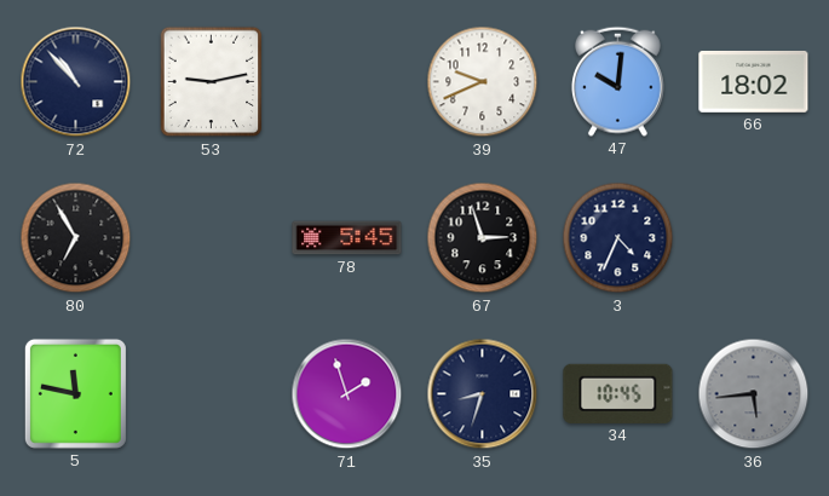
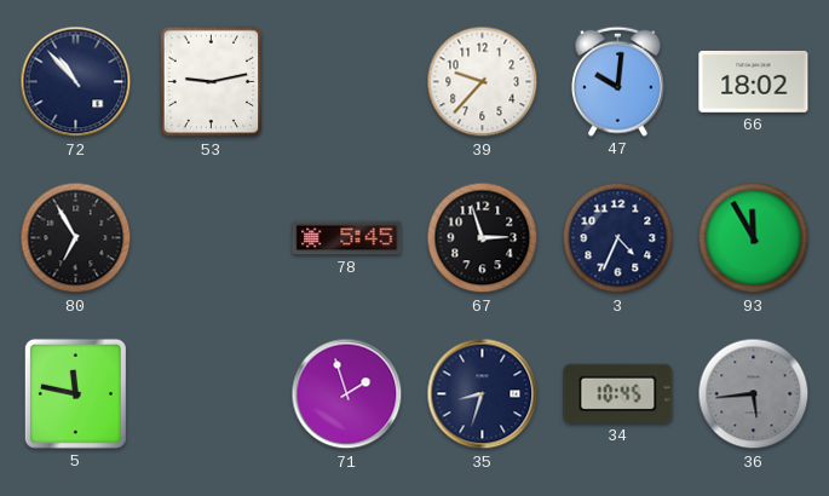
39: 9:41 -> 9:37 (483, 82)
93: none -> 11:55 (754, 238)
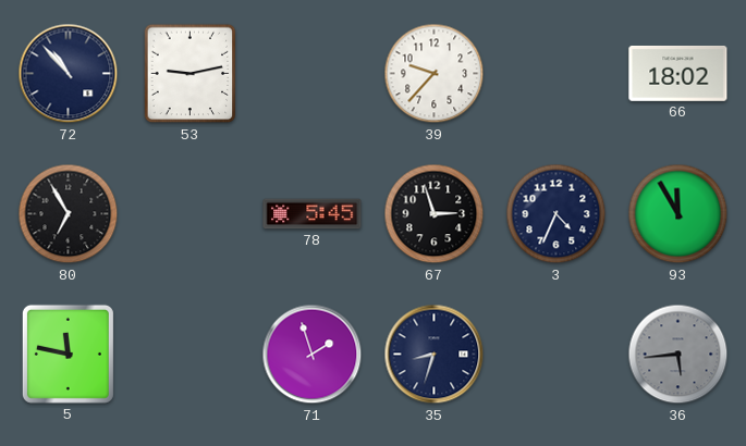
47: 10:01 -> none (617, 81)
34: 10:45 -> none (618, 393)
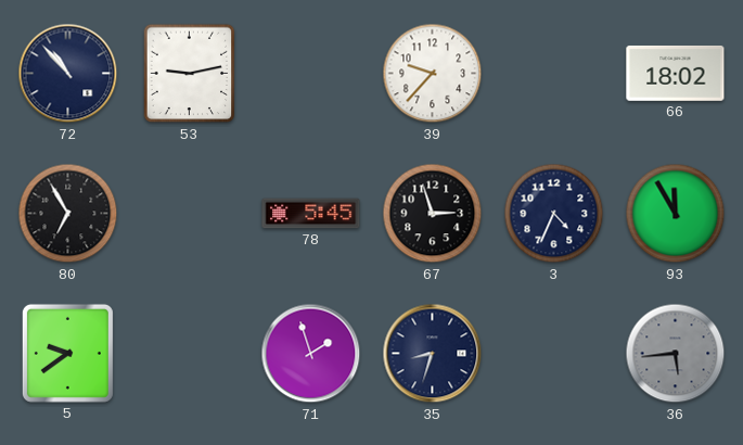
5: 11:47 -> 9:39 (67, 353)
